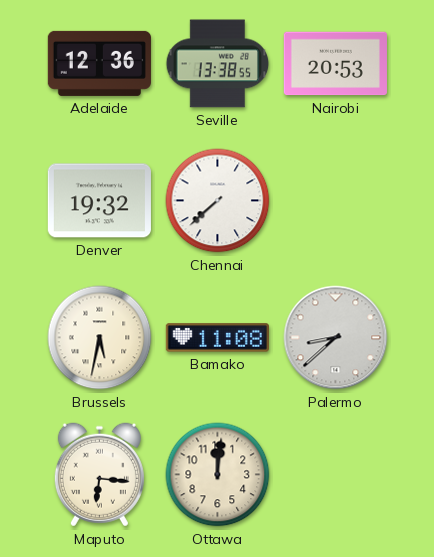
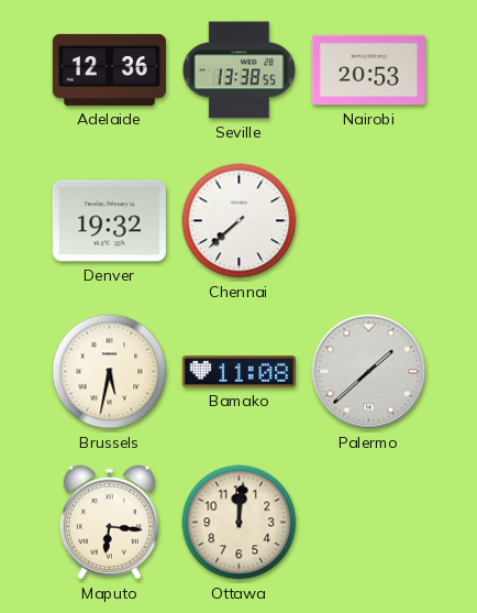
Palermo: 8:38 -> 1:38 (369, 372)
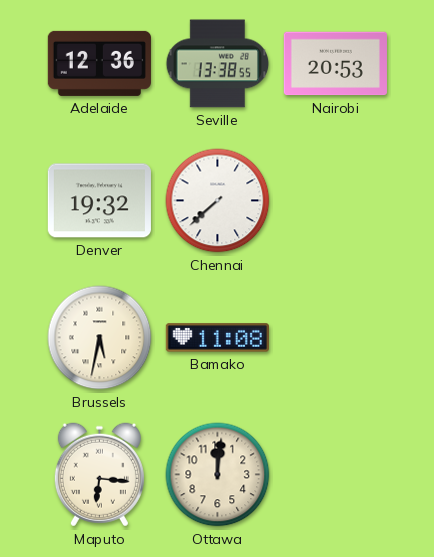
Palermo: 1:38 -> none (369, 372)
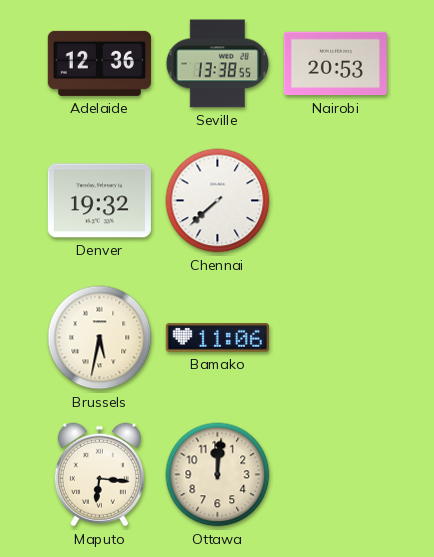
Bamako: 11:08 -> 11:06 (217, 338)
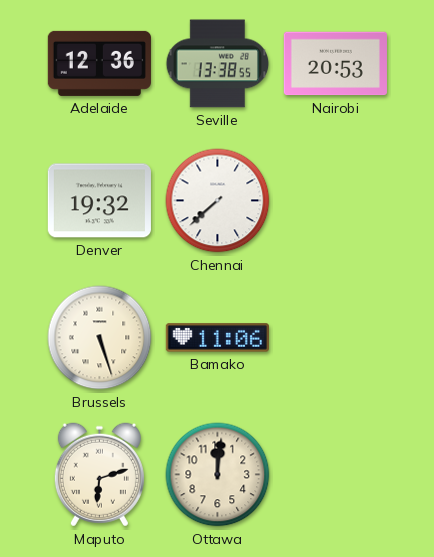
Brussels: 5:32 -> 5:27 (100, 338)
Maputo: 6:16 -> 6:12 (99, 475)
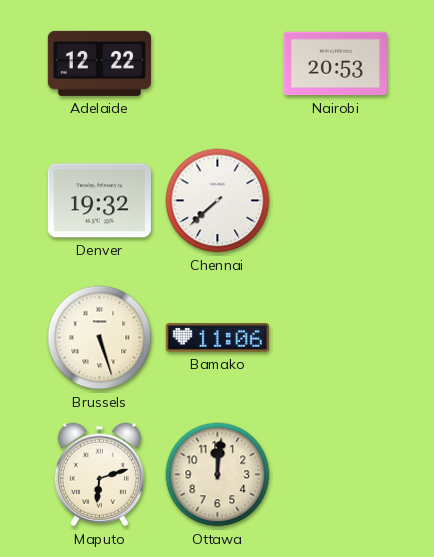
Adelaide: 12:36 -> 12:22 (99, 63)
Seville: 13:38 -> none (218, 64)
